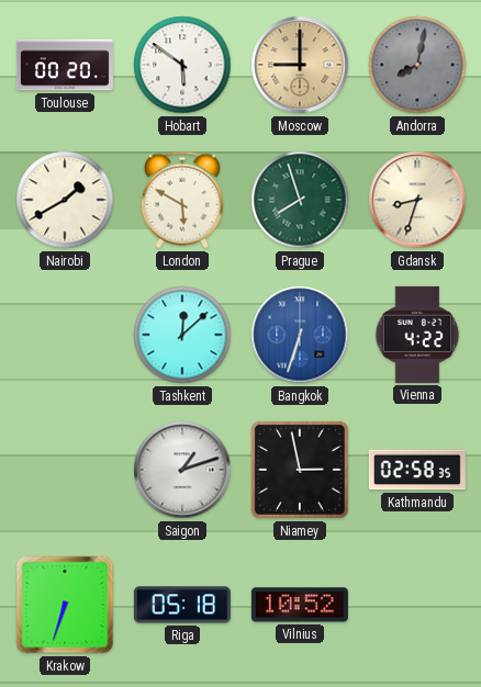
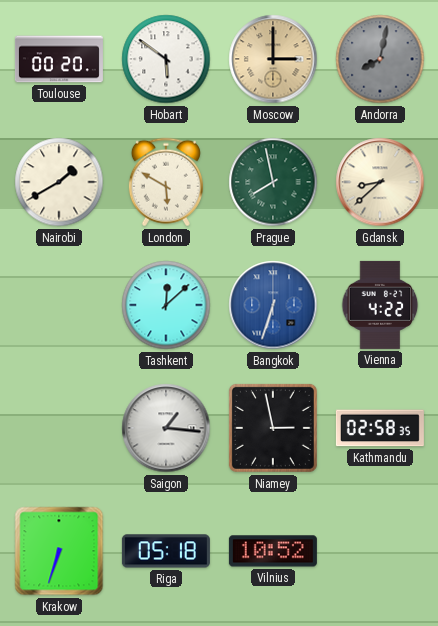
Moscow: 9:00 -> 3:00 (273, 59)
Prague: 7:57 -> 7:58 (273, 182)
Gdansk: 8:33 -> 8:38 (380, 182)
Saigon: 1:12 -> 1:16 (166, 428)
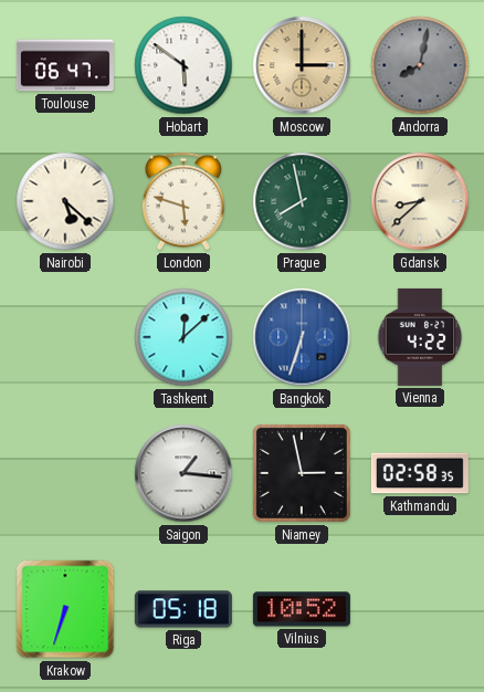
Toulouse: 00:20 -> 06:47 (65, 65)
Nairobi: 1:40 -> 5:22 (65, 201)
London: 5:50 -> 5:48 (183, 201)
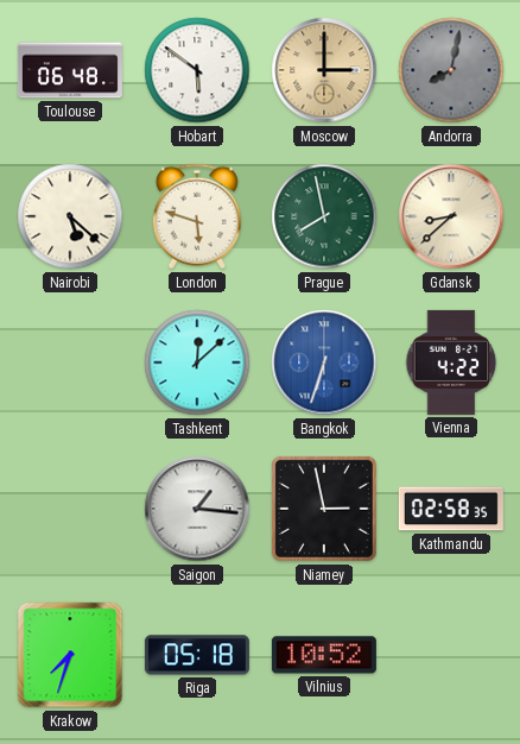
Toulouse: 06:47 -> 06:48 (70, 70)
Krakow: 6:33 -> 7:33 (70, 655)
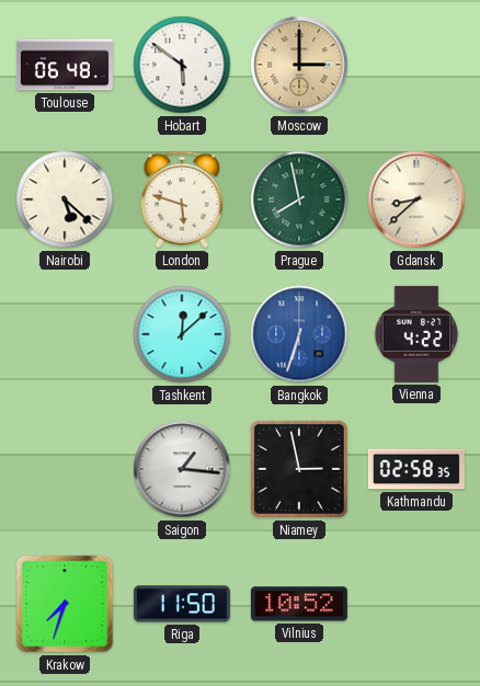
Andorra: 8:02 -> none (451, 70)
Riga: 05:18 -> 11:50 (182, 604)
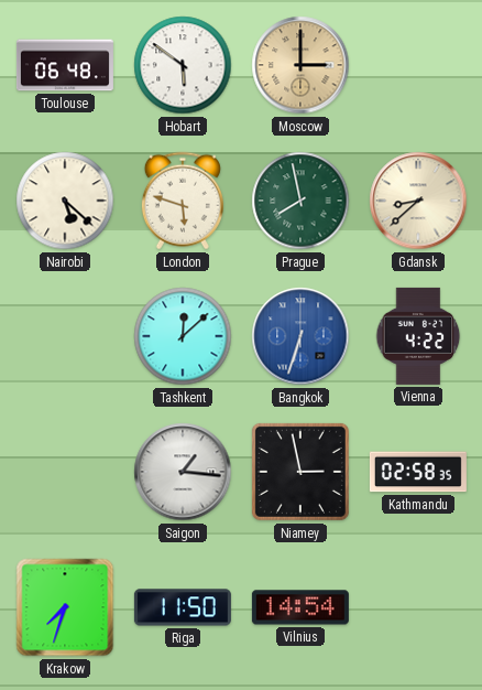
Vilnius: 10:52 -> 14:54 (300, 607)
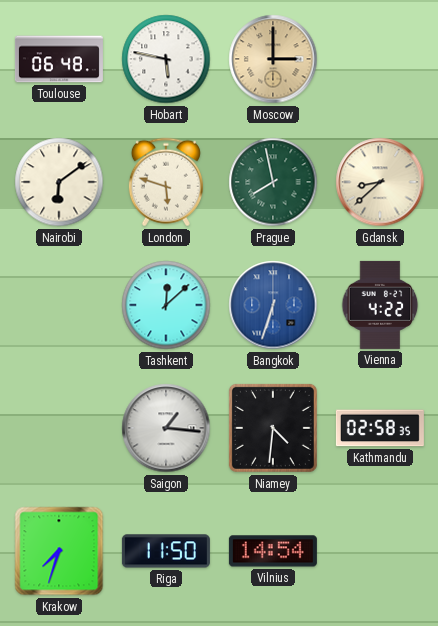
Hobart: 5:51 -> 5:47 (166, 59)
Nairobi: 5:22 -> 6:09 (59, 182)
Niamey: 2:58 -> 4:31 (273, 428)
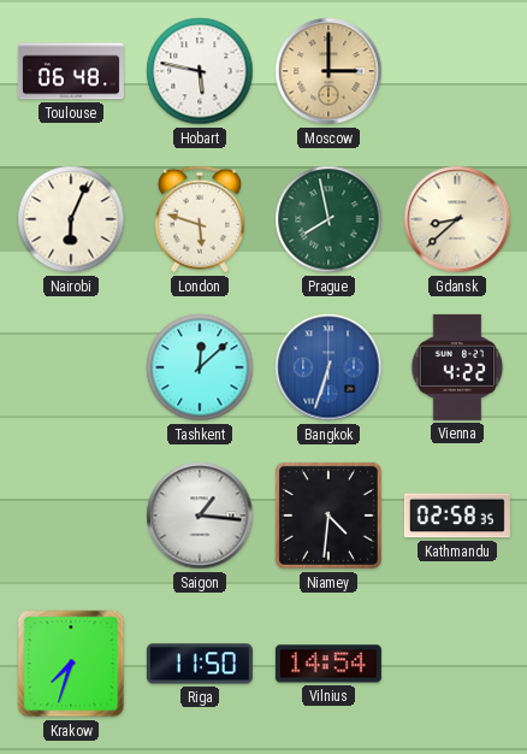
Nairobi: 6:09 -> 6:04 (71, 219)
